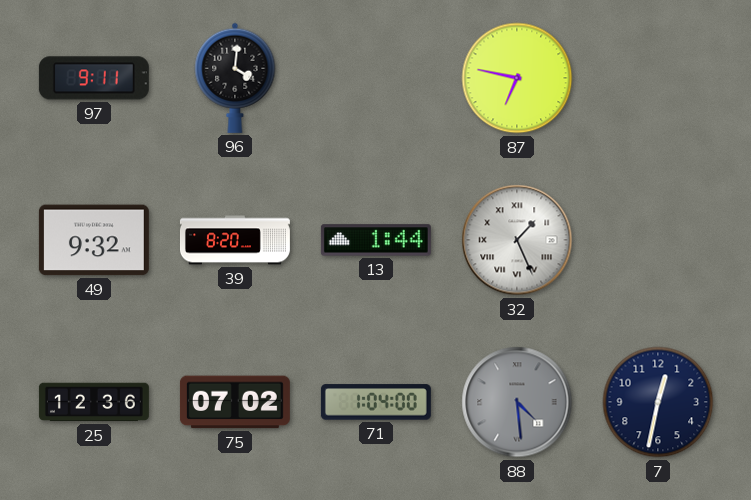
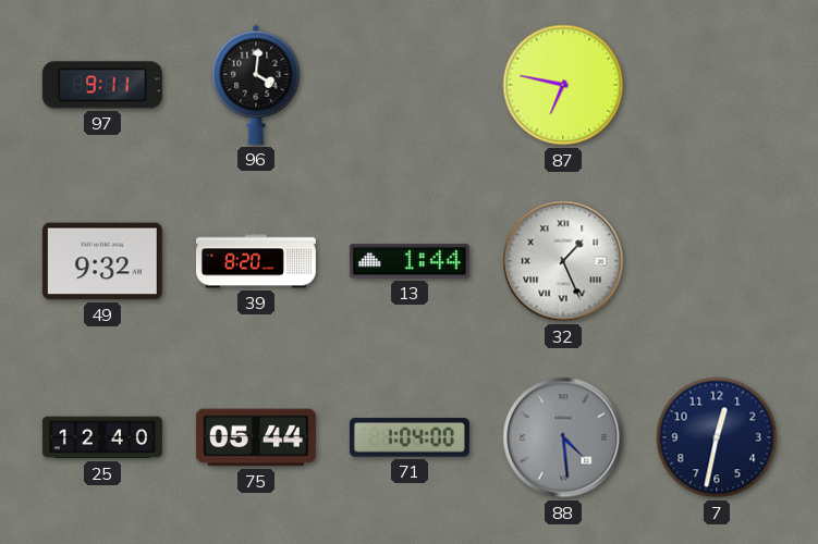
25: 12:36 -> 12:40 (102, 437)
75: 07:02 -> 05:44 (256, 437)
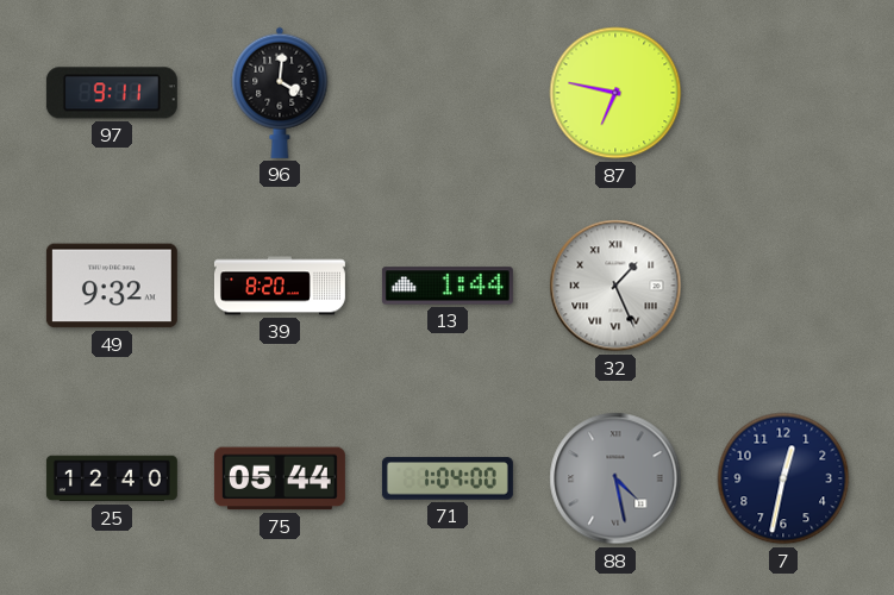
88: 4:29 -> 4:28 (615, 478)
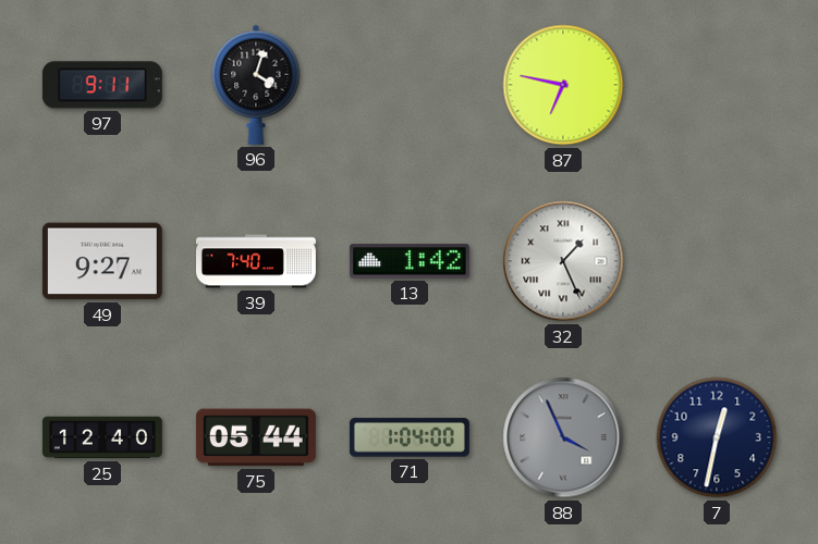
96: 4:01 -> 4:03 (256, 85)
49: 9:32 -> 9:27 (102, 261)
39: 8:20 -> 7:40 (256, 261)
13: 1:44 -> 1:42 (410, 261)
88: 4:28 -> 3:56 (563, 437)
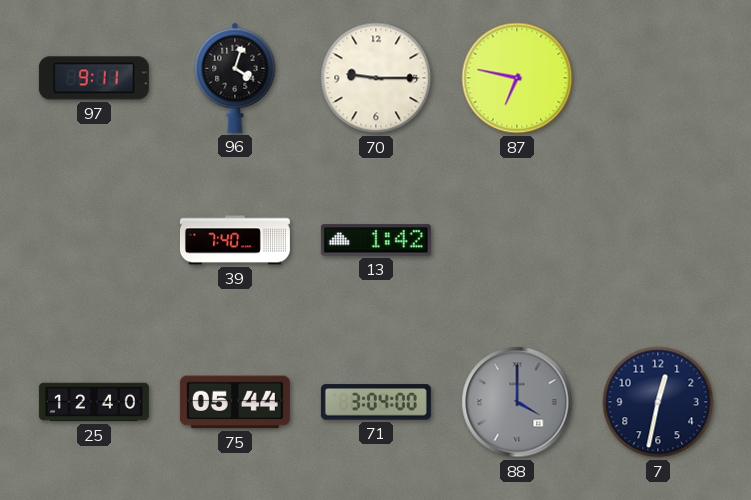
70: none -> 9:15 (376, 78)
49: 9:27 -> none (102, 261)
32: 1:26 -> none (563, 261)
71: 1:04 -> 3:04 (376, 402)
88: 3:56 -> 4:00 (517, 402)
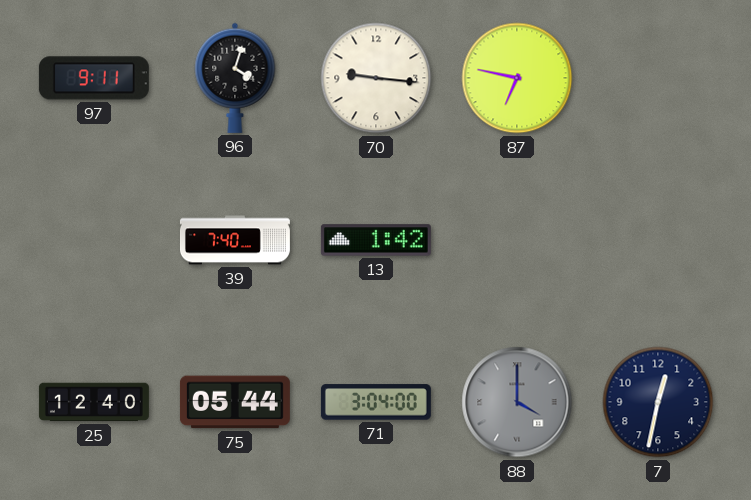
70: 9:15 -> 9:16 (376, 78)
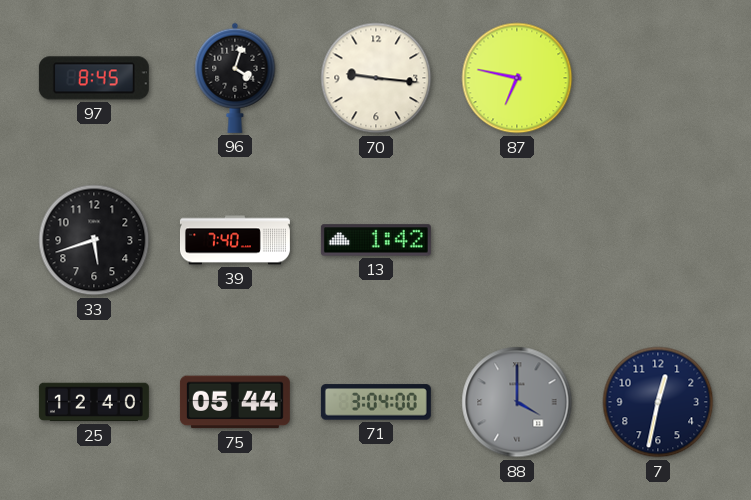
97: 9:11 -> 8:45 (94, 78)
33: none -> 5:42 (94, 240)
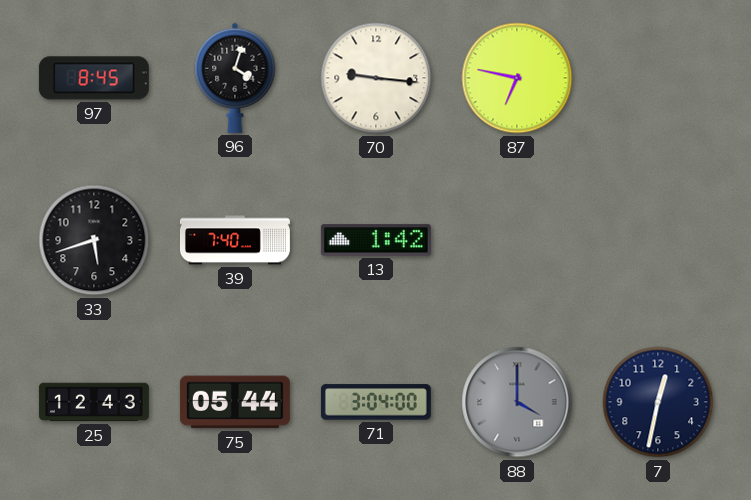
25: 12:40 -> 12:43 (94, 402)
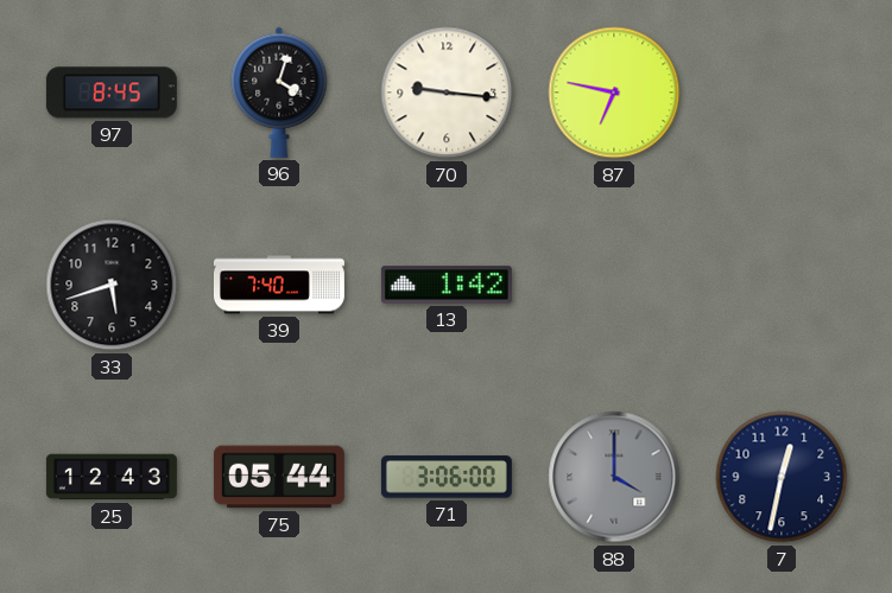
71: 3:04 -> 3:06 (447, 477)
